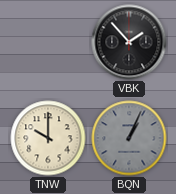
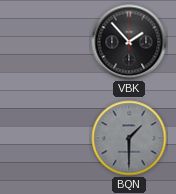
TNW: 10:00 -> none (48, 138)
BQN: 1:04 -> 1:30 (129, 138)
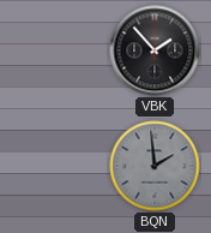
BQN: 1:30 -> 1:59 (155, 166)
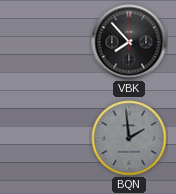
VBK: 1:53 -> 7:53 (129, 42)
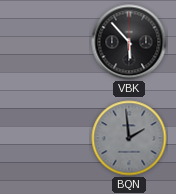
VBK: 7:53 -> 5:53 (129, 42)
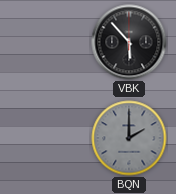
BQN: 1:59 -> 2:00 (129, 138)
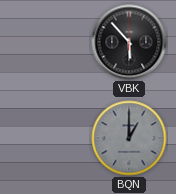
BQN: 2:00 -> 1:00 (129, 138)
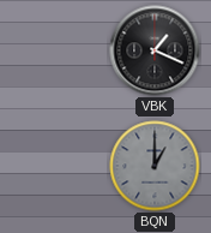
VBK: 5:53 -> 1:19 (155, 50)
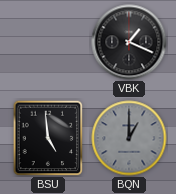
BSU: none -> 4:59 (48, 138)
